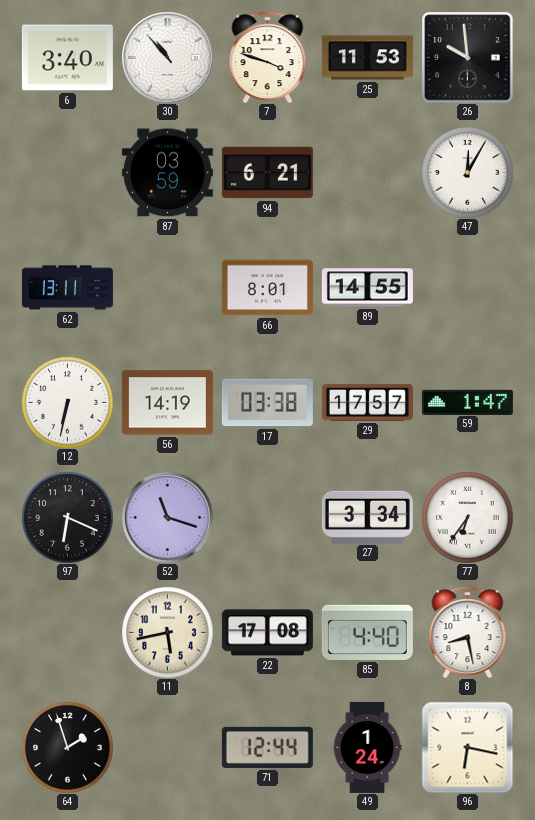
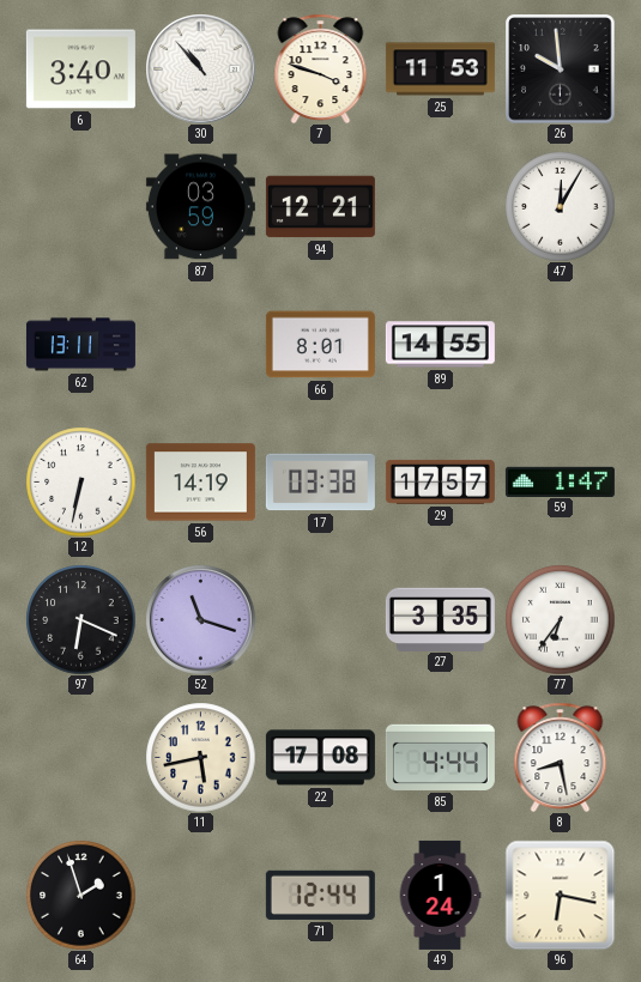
94: 6:21 -> 12:21 (320, 207)
27: 3:34 -> 3:35 (440, 619)
85: 4:40 -> 4:44 (440, 757)
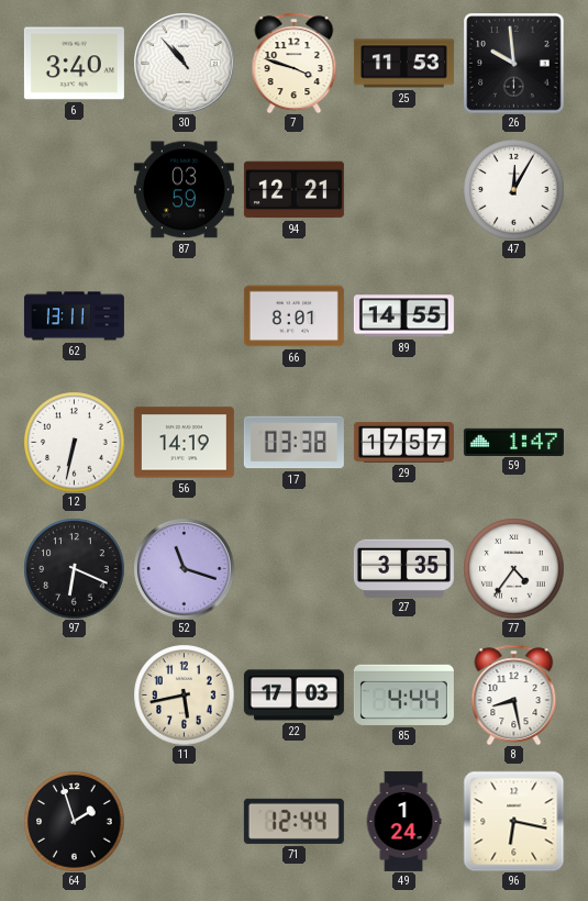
77: 6:36 -> 4:36 (513, 568)
22: 17:08 -> 17:03 (293, 696)
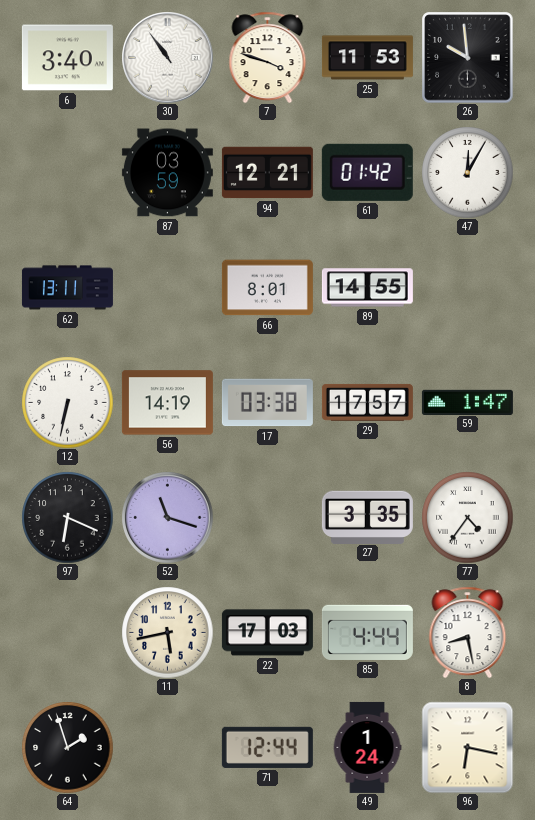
30: 10:53 -> 10:54 (167, 57)
61: none -> 01:42 (367, 172)
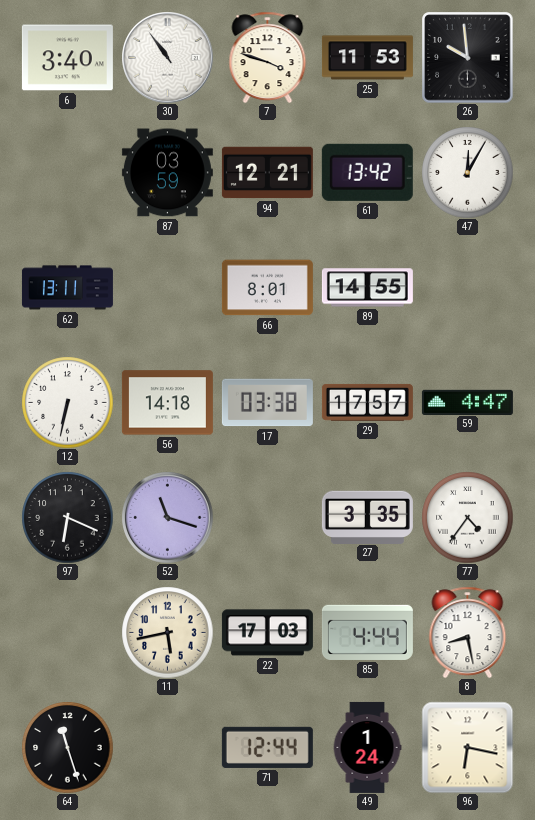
61: 01:42 -> 13:42 (367, 172)
56: 14:19 -> 14:18 (167, 403)
59: 1:47 -> 4:47 (467, 402)
64: 1:57 -> 11:27 (67, 747)
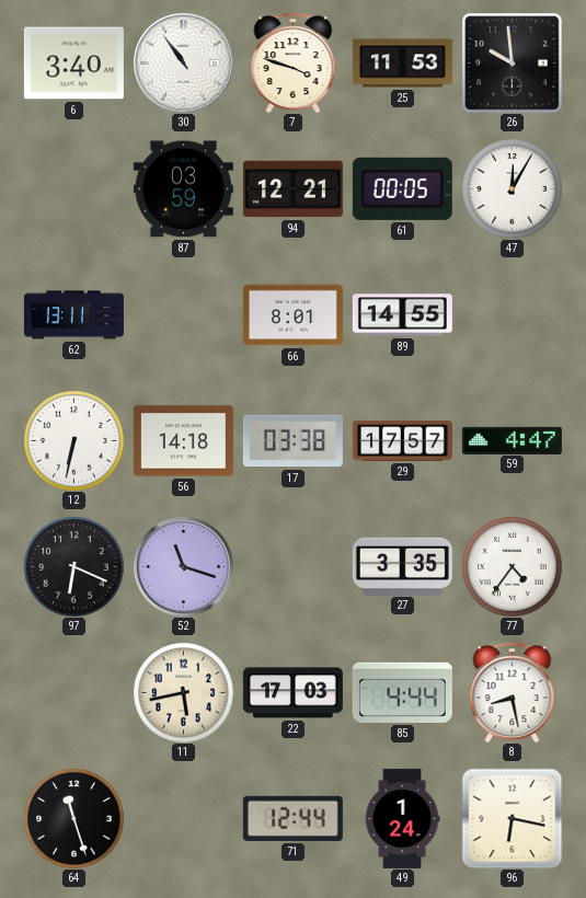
61: 13:42 -> 00:05 (402, 188)
